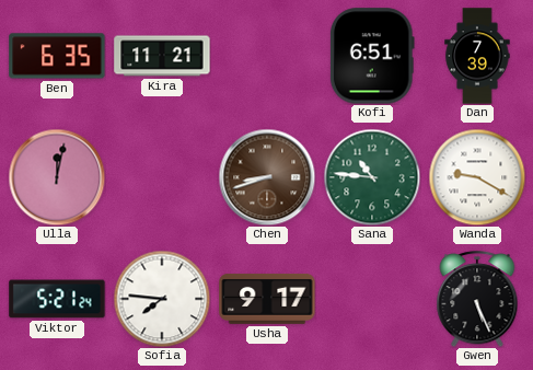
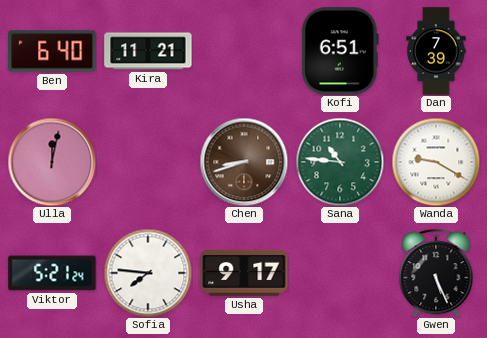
Ben: 6:35 -> 6:40 (52, 51)
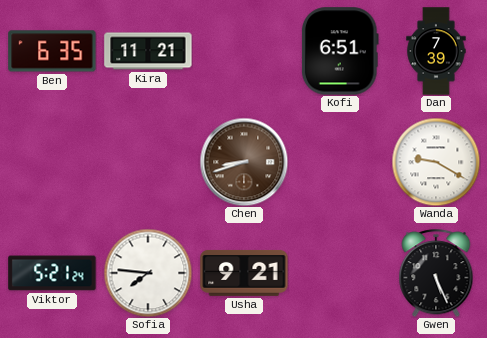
Ben: 6:40 -> 6:35 (52, 51)
Ulla: 12:02 -> none (52, 162)
Sana: 10:46 -> none (340, 162)
Usha: 9:17 -> 9:21 (244, 273)
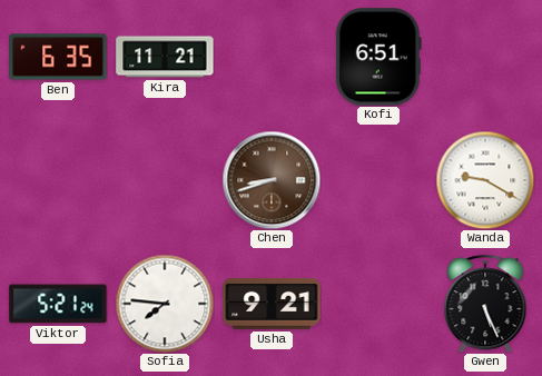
Dan: 7:39 -> none (436, 51)
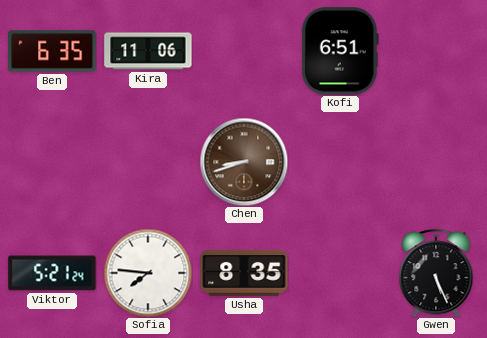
Kira: 11:21 -> 11:06 (148, 51)
Wanda: 9:20 -> none (485, 180)
Usha: 9:21 -> 8:35 (244, 273)
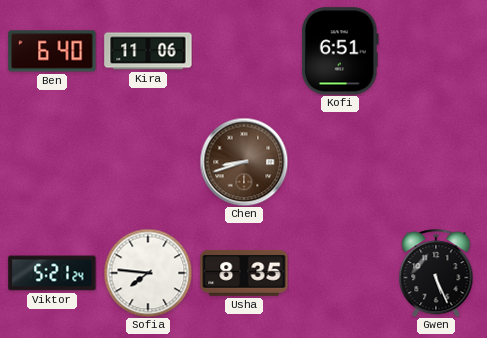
Ben: 6:35 -> 6:40 (52, 51)
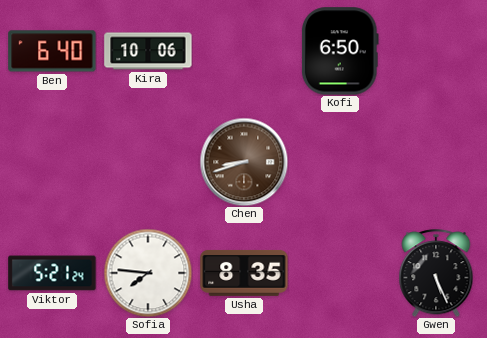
Kira: 11:06 -> 10:06 (148, 51)
Kofi: 6:51 -> 6:50 (340, 51)
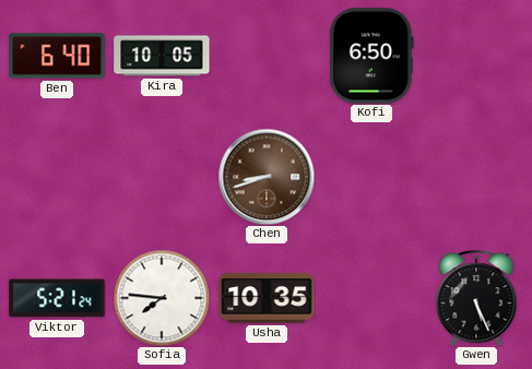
Kira: 10:06 -> 10:05 (162, 56)
Usha: 8:35 -> 10:35 (267, 298)
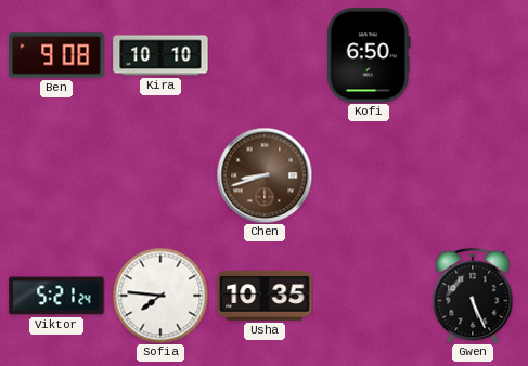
Ben: 6:40 -> 9:08 (56, 55)
Kira: 10:05 -> 10:10 (160, 55)
